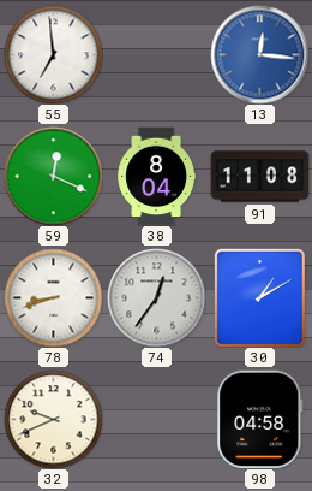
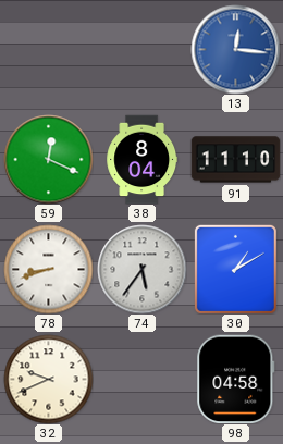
55: 6:59 -> none (53, 54)
91: 11:08 -> 11:10 (235, 160)
74: 12:36 -> 5:36 (141, 269)
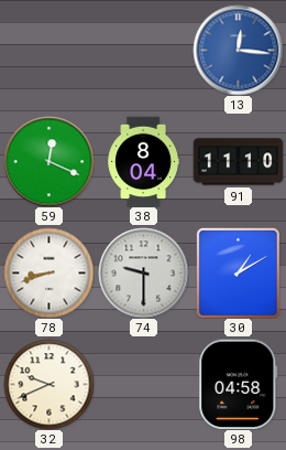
74: 5:36 -> 9:30 (143, 272)
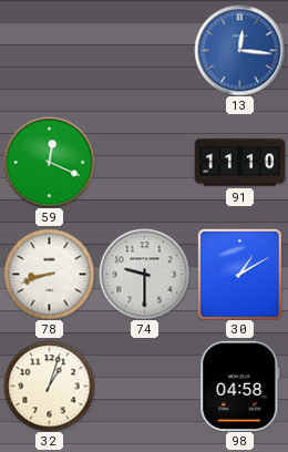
38: 8:04 -> none (143, 161)
32: 9:41 -> 1:03 (49, 386)
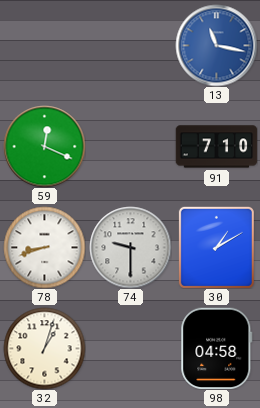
13: 12:16 -> 11:17 (216, 45)
91: 11:10 -> 7:10 (216, 147)
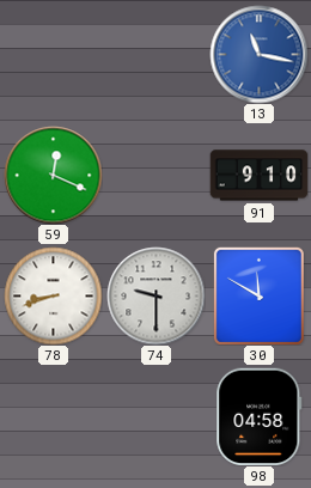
91: 7:10 -> 9:10 (258, 176)
30: 1:10 -> 11:50 (258, 295)
32: 1:03 -> none (44, 348)
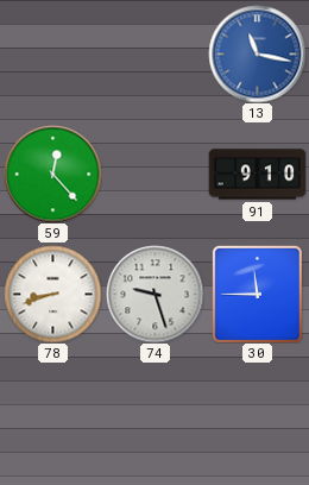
59: 12:19 -> 12:23 (52, 174)
74: 9:30 -> 9:27 (154, 294)
30: 11:50 -> 11:45 (257, 294)
98: 04:58 -> none (260, 416)
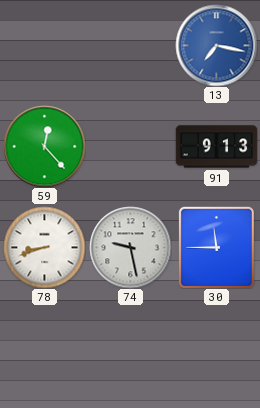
13: 11:17 -> 7:17 (216, 45)
91: 9:10 -> 9:13 (216, 147)
74: 9:27 -> 9:28 (130, 247)
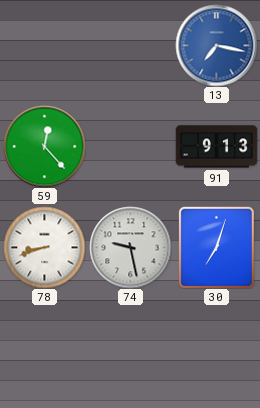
30: 11:45 -> 7:03 (216, 247)
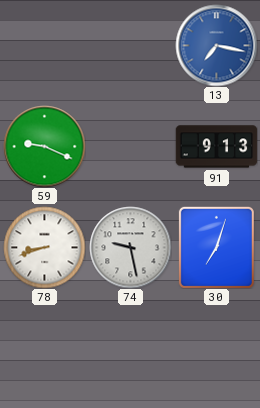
59: 12:23 -> 9:19 (44, 146)
